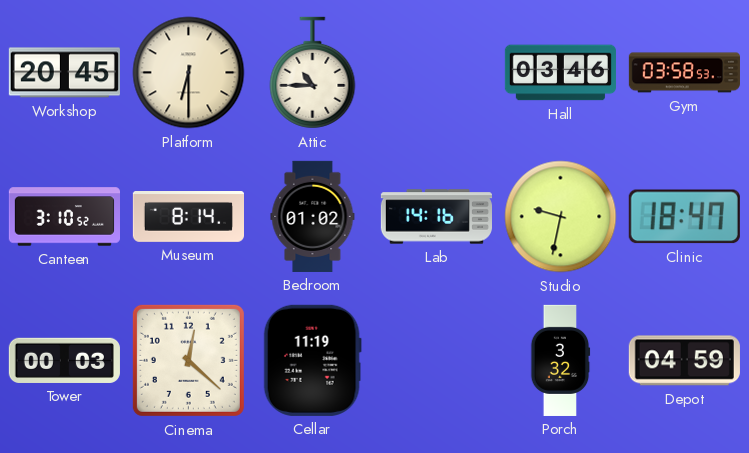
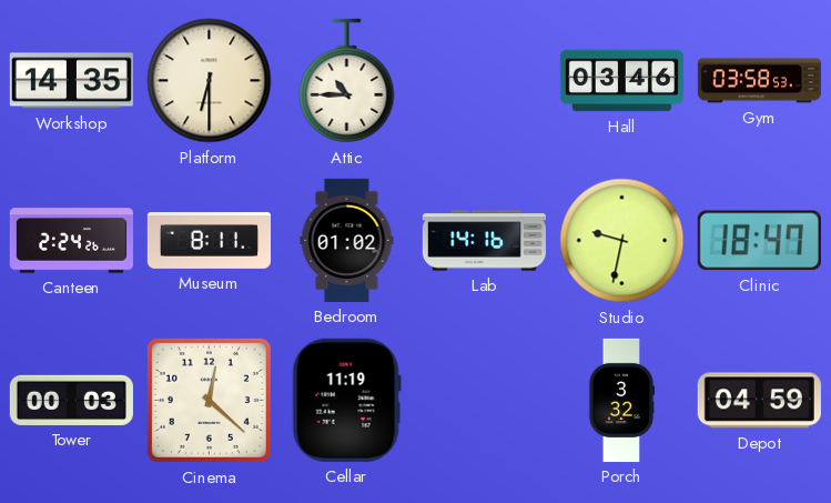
Workshop: 20:45 -> 14:35 (71, 81)
Canteen: 3:10 -> 2:24 (71, 241)
Museum: 8:14 -> 8:11 (209, 241)
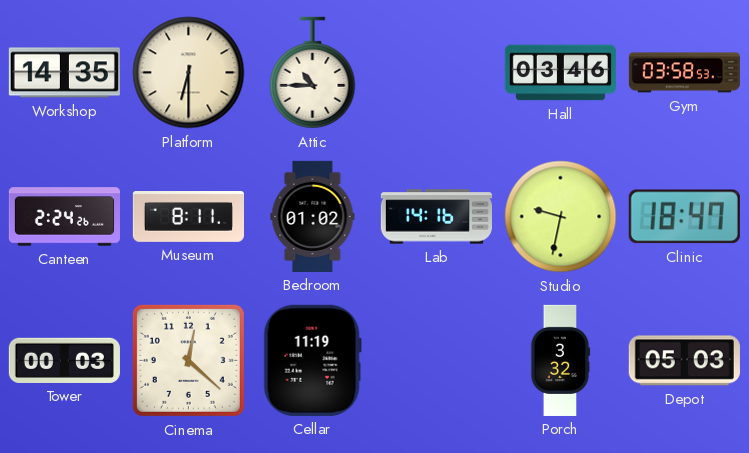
Depot: 04:59 -> 05:03 (684, 361)
